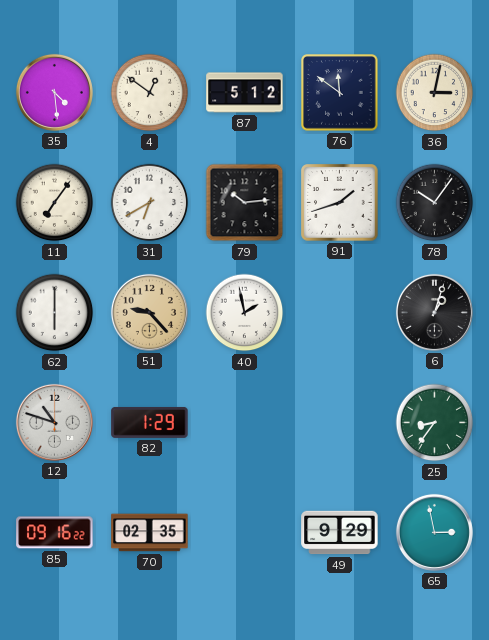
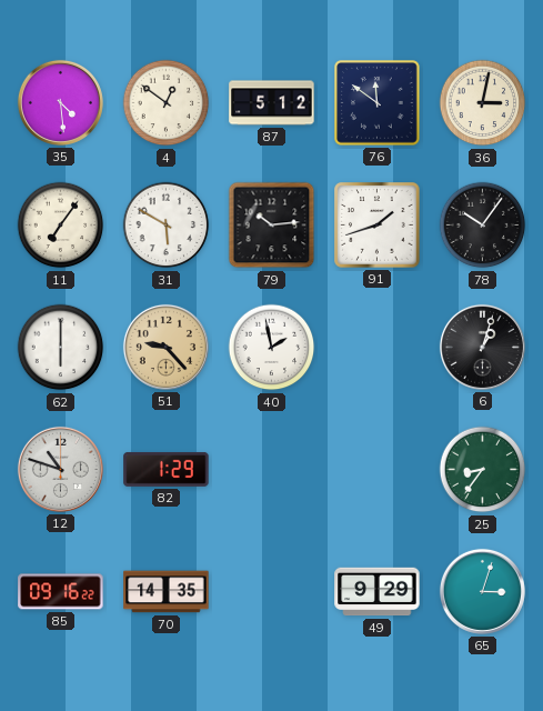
31: 6:40 -> 5:50 (167, 226)
70: 02:35 -> 14:35 (167, 592)
65: 2:58 -> 3:03 (482, 591)
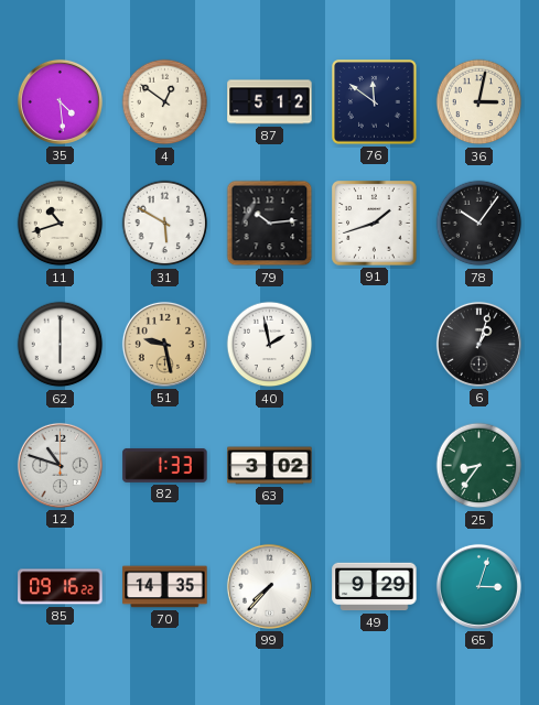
11: 7:06 -> 10:42 (61, 224)
51: 9:23 -> 9:28 (164, 344)
82: 1:29 -> 1:33 (165, 465)
63: none -> 3:02 (270, 466)
99: none -> 7:37 (269, 586)
